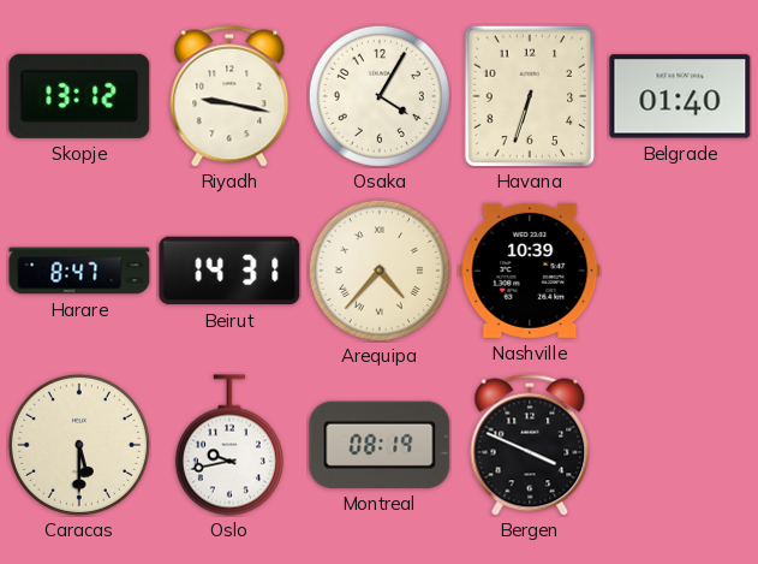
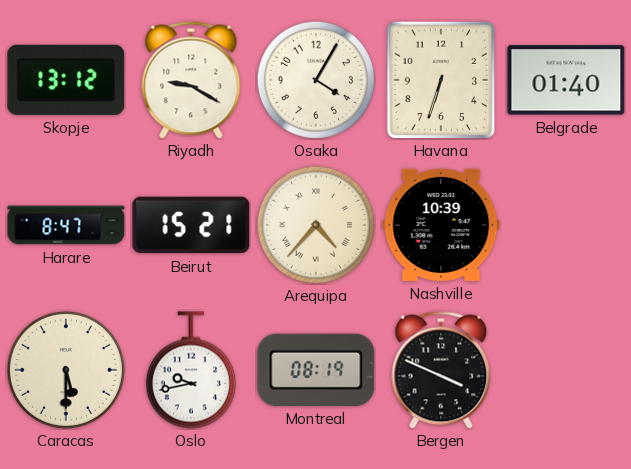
Riyadh: 9:17 -> 9:20 (191, 80)
Beirut: 14:31 -> 15:21 (191, 225)
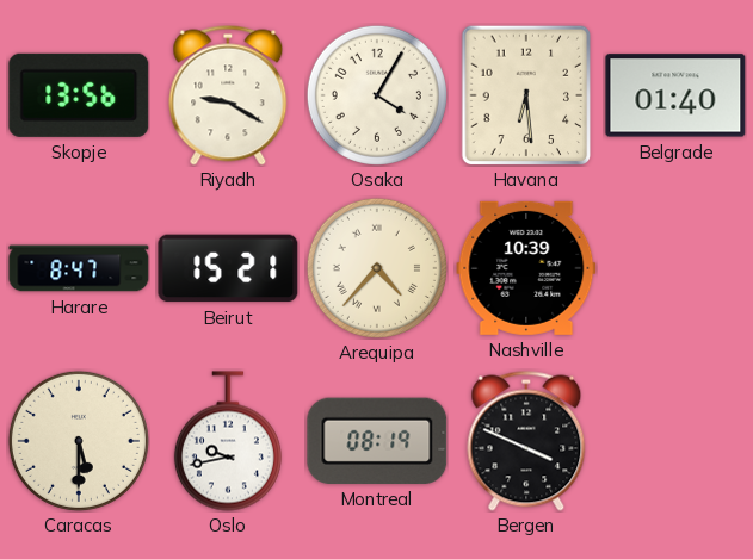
Skopje: 13:12 -> 13:56 (79, 95)
Havana: 6:33 -> 6:29 (526, 95)
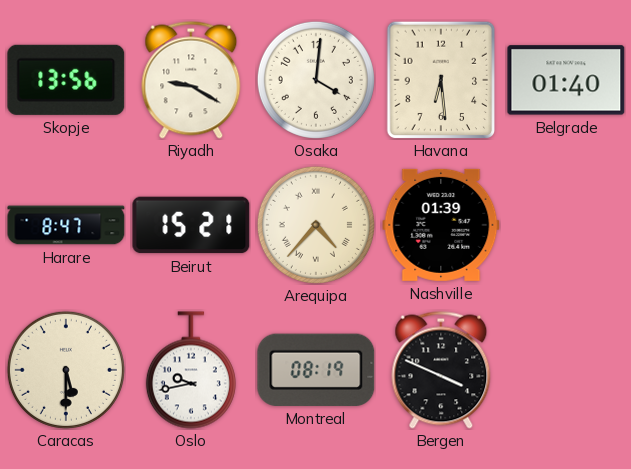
Osaka: 4:05 -> 4:01 (316, 80)
Nashville: 10:39 -> 01:39 (441, 225)
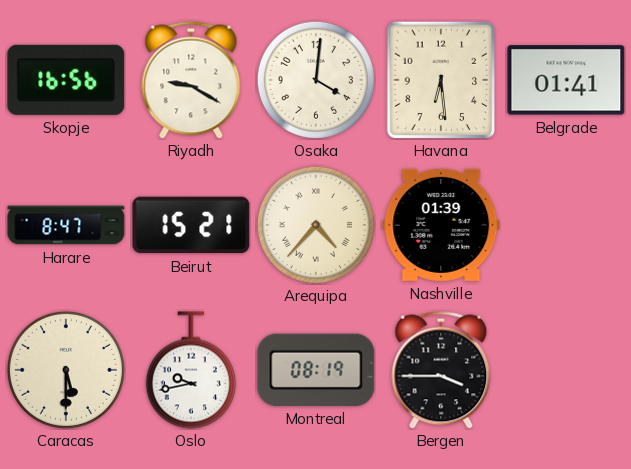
Skopje: 13:56 -> 16:56 (66, 80)
Belgrade: 01:40 -> 01:41 (566, 80)
Bergen: 3:49 -> 3:45 (441, 370)
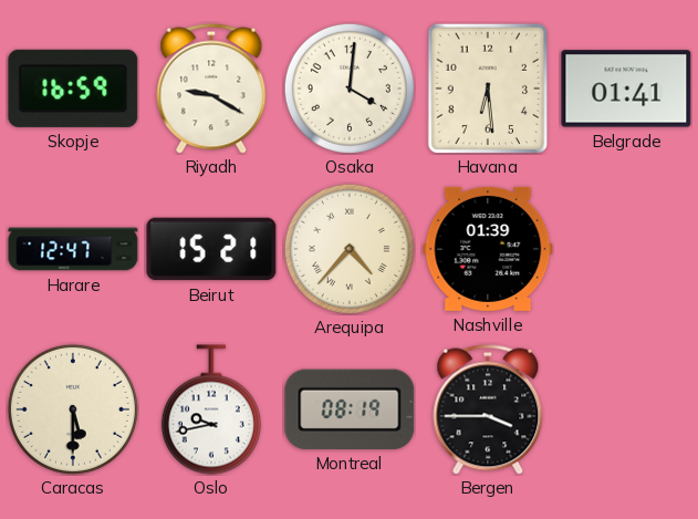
Skopje: 16:56 -> 16:59 (73, 89)
Harare: 8:47 -> 12:47 (73, 249)
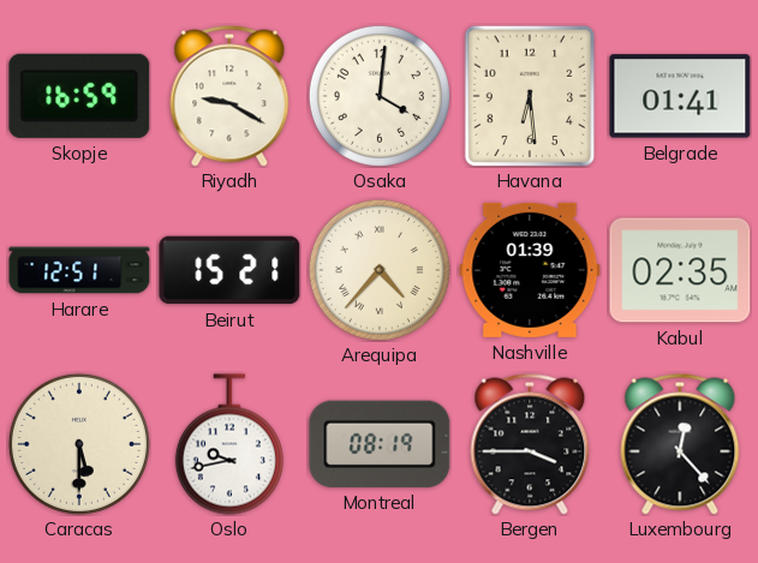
Harare: 12:47 -> 12:51 (79, 270)
Kabul: none -> 02:35 (680, 270)
Luxembourg: none -> 12:23 (680, 444)
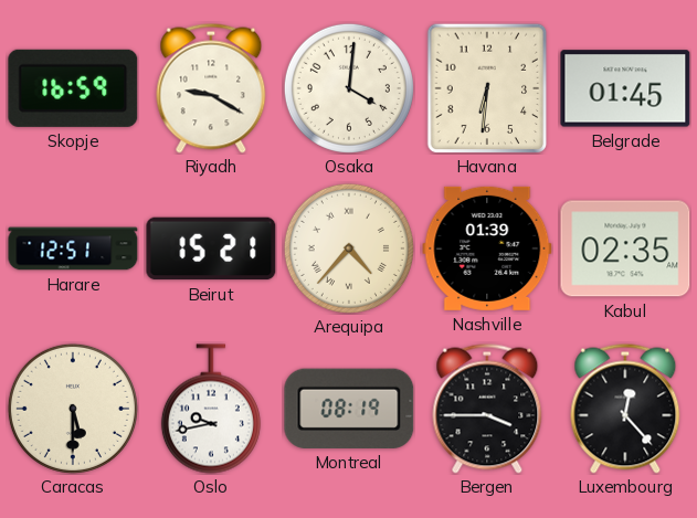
Havana: 6:29 -> 6:31 (487, 88)
Belgrade: 01:41 -> 01:45 (625, 88)
